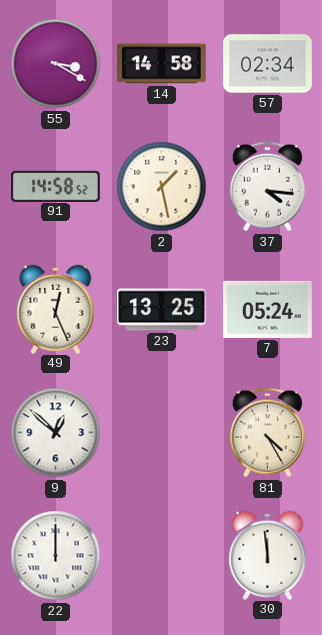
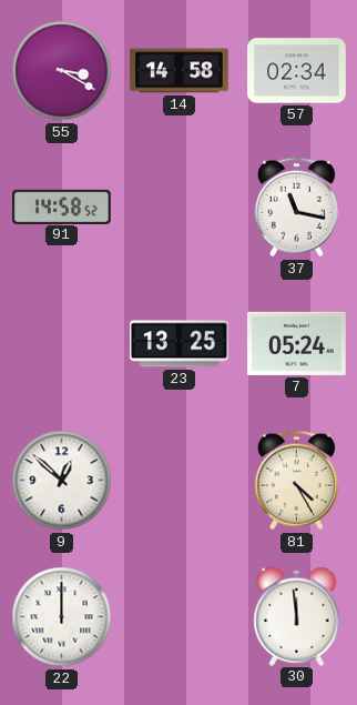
2: 1:28 -> none (162, 187)
37: 4:16 -> 11:17 (296, 208)
49: 12:26 -> none (56, 309)
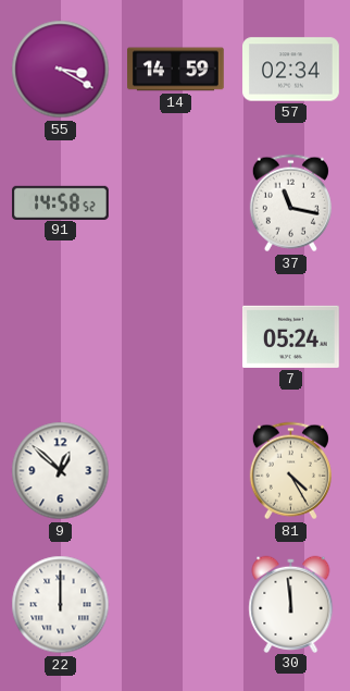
14: 14:58 -> 14:59 (176, 70)
23: 13:25 -> none (180, 344)
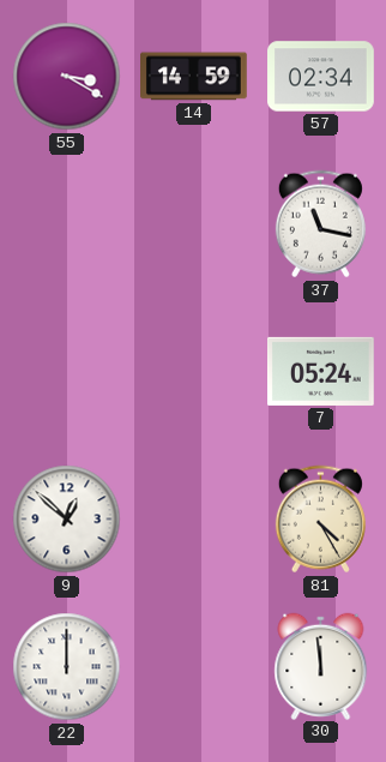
91: 14:58 -> none (61, 202)
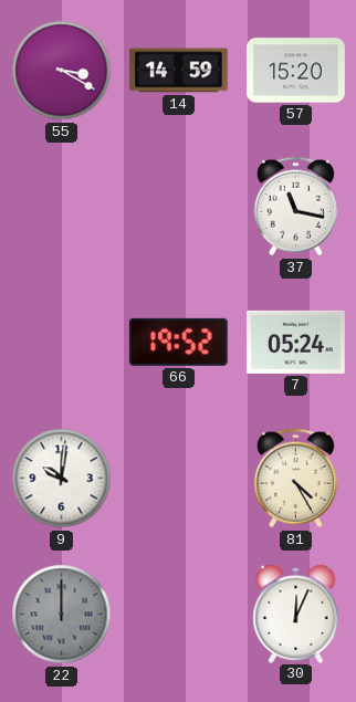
57: 02:34 -> 15:20 (296, 71)
66: none -> 19:52 (178, 342)
9: 12:52 -> 10:01 (62, 479)
22 dial: white -> grey (62, 615)
30: 11:59 -> 12:04 (296, 614)
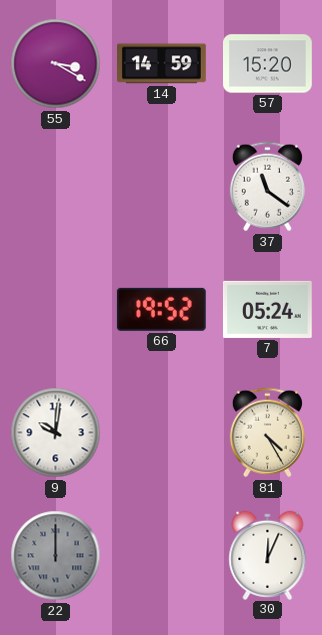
37: 11:17 -> 11:21 (267, 187)
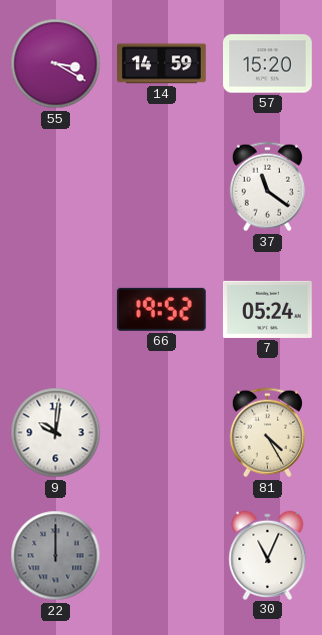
30: 12:04 -> 11:04 (268, 555)
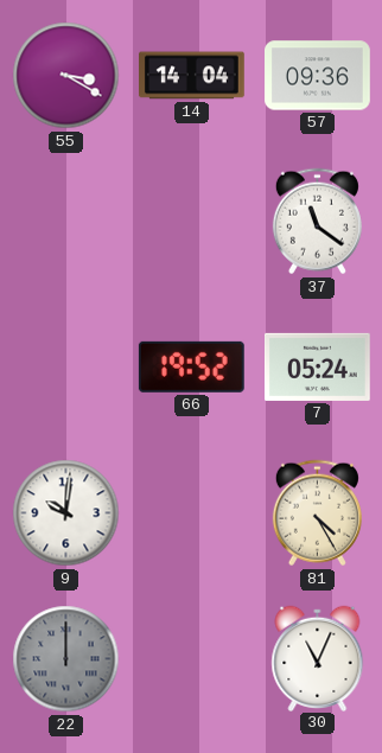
14: 14:59 -> 14:04 (192, 76)
57: 15:20 -> 09:36 (318, 76)
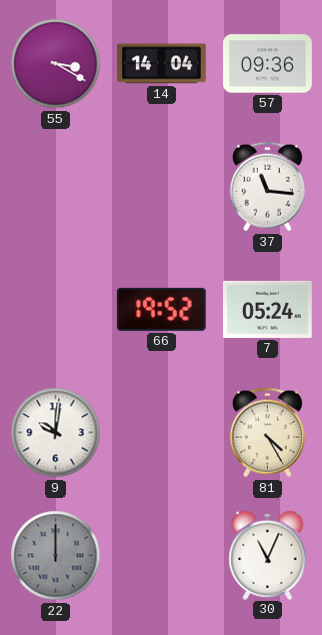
37: 11:21 -> 11:16 (267, 187)
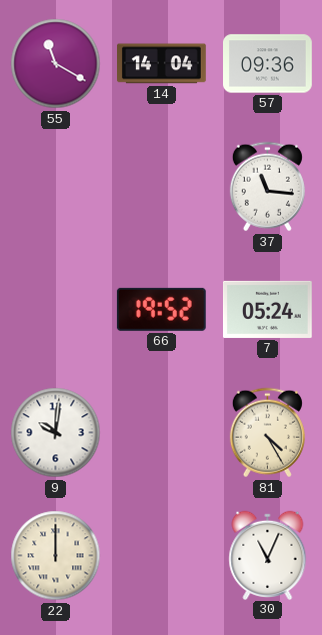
55: 3:20 -> 11:20 (56, 64)
22 dial: grey -> cream (56, 556)
